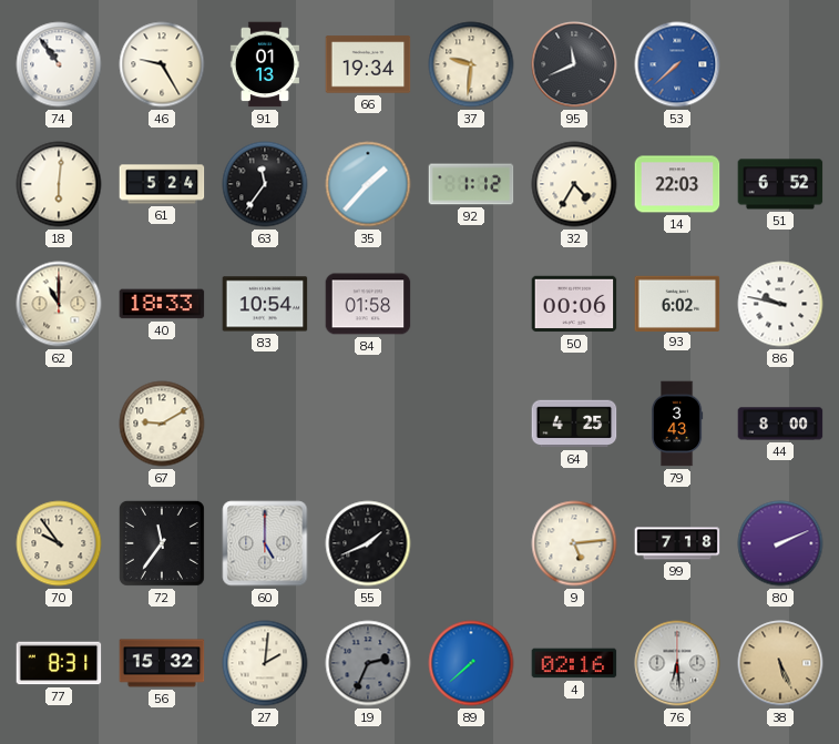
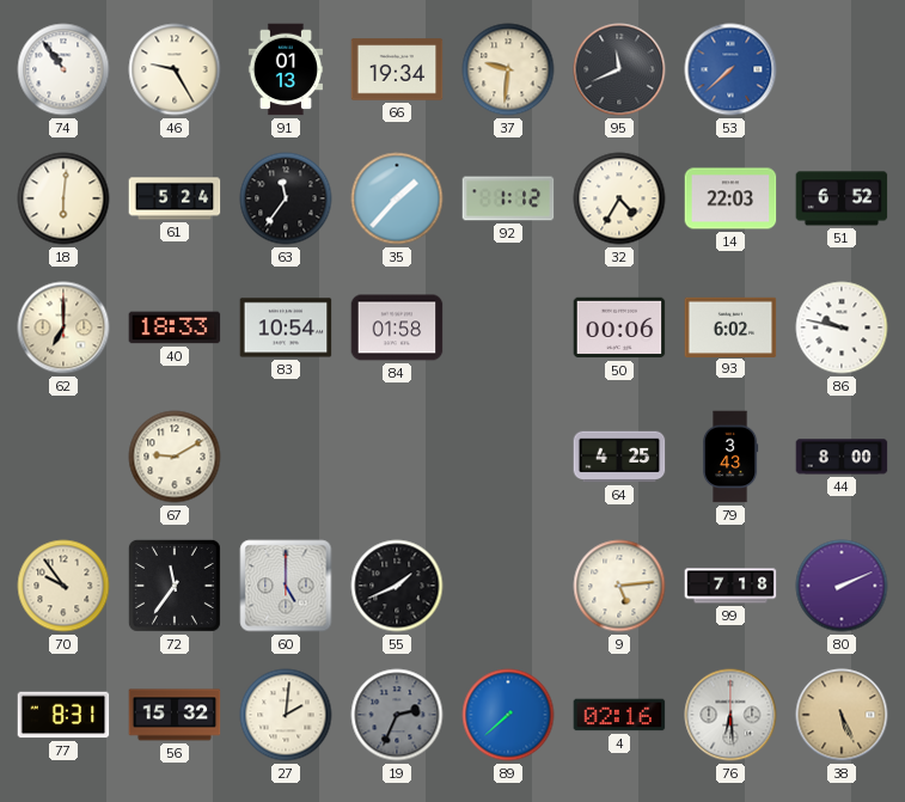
62: 11:00 -> 7:00 (63, 327)
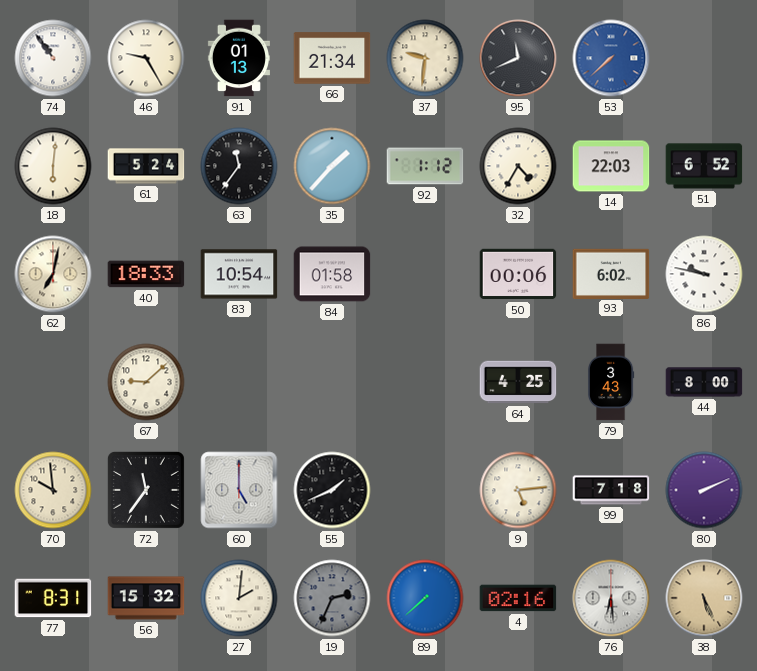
66: 19:34 -> 21:34 (332, 58)
62: 7:00 -> 7:02 (53, 274)
67: 9:10 -> 9:08 (146, 382)
70: 9:54 -> 9:59 (53, 490)
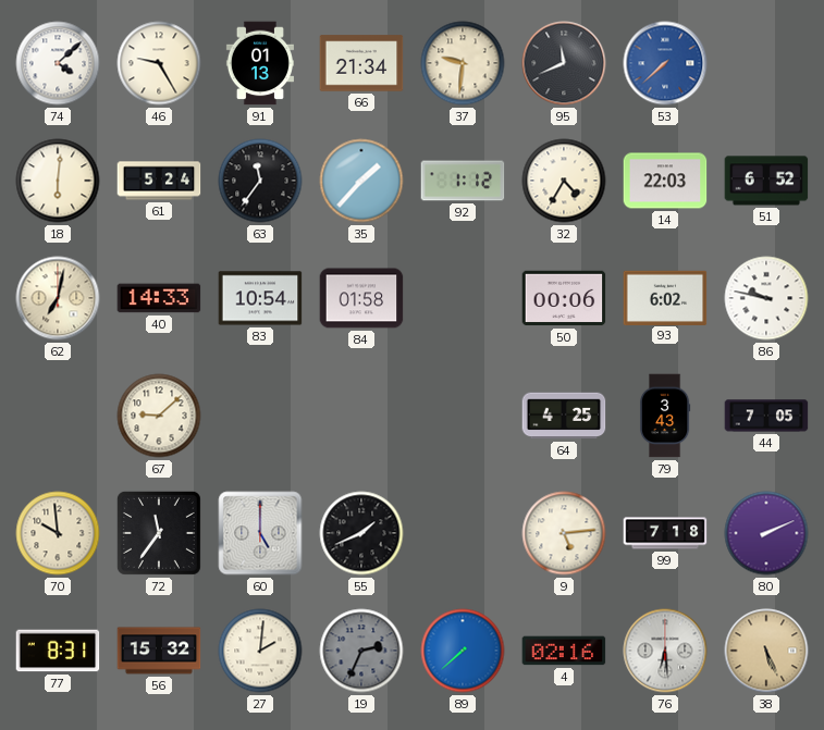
74: 10:54 -> 4:08 (58, 63)
40: 18:33 -> 14:33 (159, 298)
44: 8:00 -> 7:05 (766, 416)
